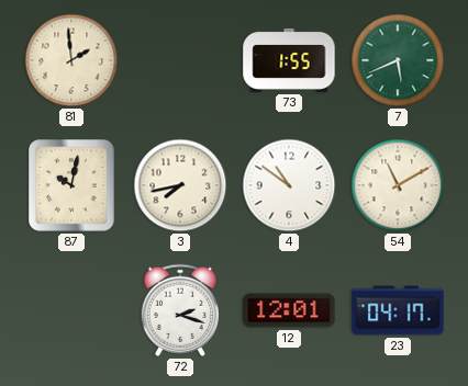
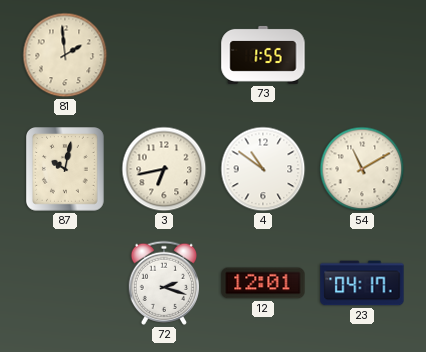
7: 5:41 -> none (398, 60)
3: 7:43 -> 6:43 (164, 169)
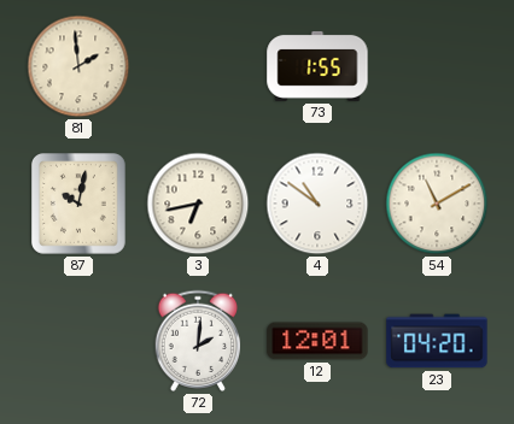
72: 2:18 -> 2:01 (197, 341)
23: 04:17 -> 04:20 (437, 341)
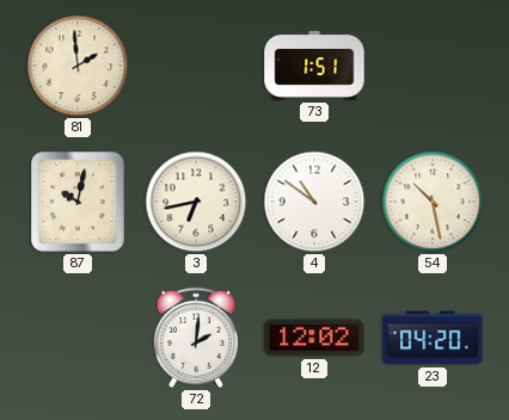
73: 1:55 -> 1:51 (314, 66)
54: 11:10 -> 10:28 (433, 202)
12: 12:01 -> 12:02 (314, 338)
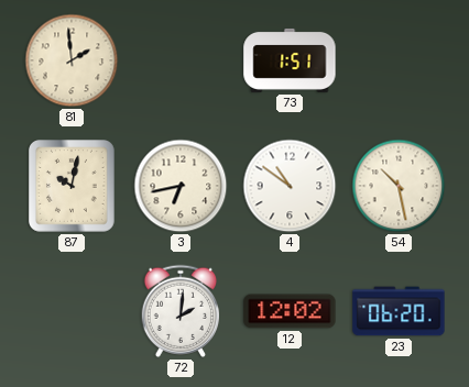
23: 04:20 -> 06:20 (399, 311)
